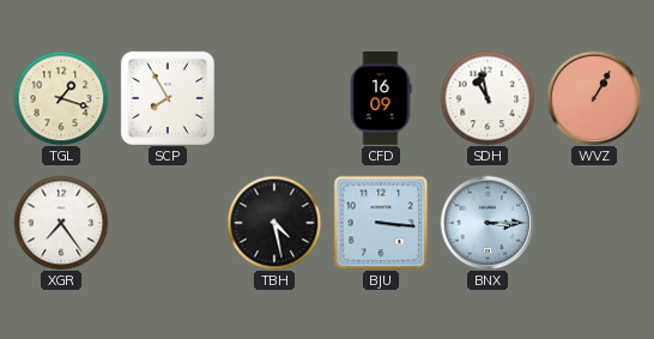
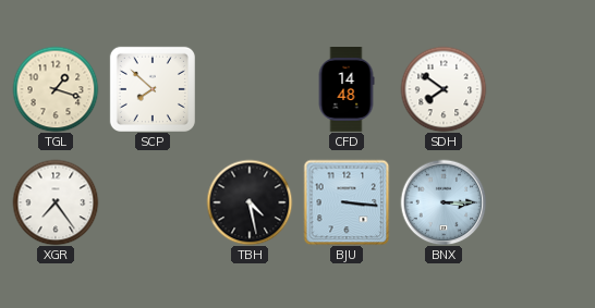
SCP: 7:55 -> 7:52 (153, 89)
CFD: 16:09 -> 14:48 (347, 90)
SDH: 10:58 -> 7:51 (444, 89)
WVZ: 1:05 -> none (594, 98)
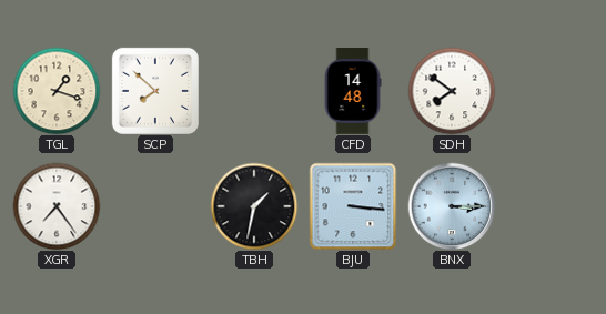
TBH: 4:28 -> 1:32 (254, 206)
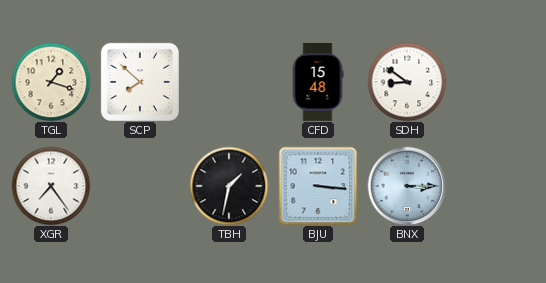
CFD: 14:48 -> 15:48 (318, 83)
SDH: 7:51 -> 8:51 (407, 82)
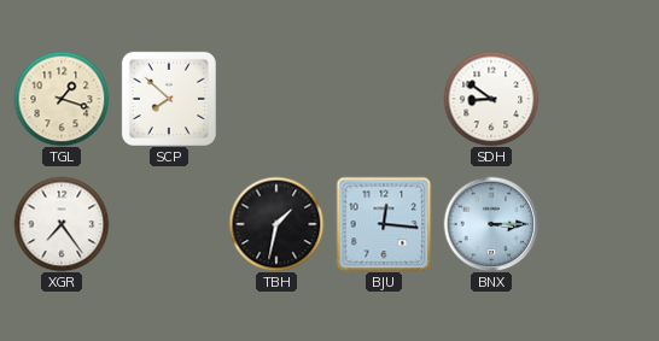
CFD: 15:48 -> none (318, 83)
BJU: 3:16 -> 12:16 (384, 224)
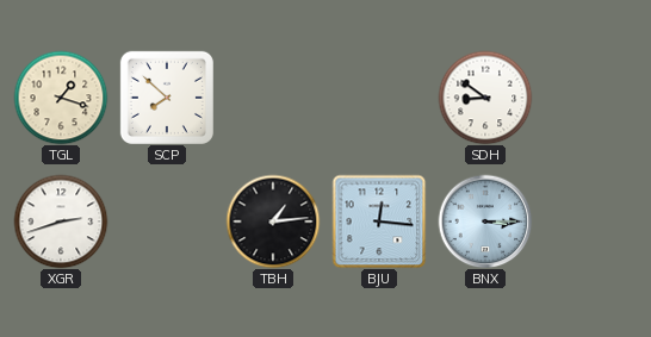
XGR: 7:24 -> 2:42 (61, 221)
TBH: 1:32 -> 1:14 (273, 221)
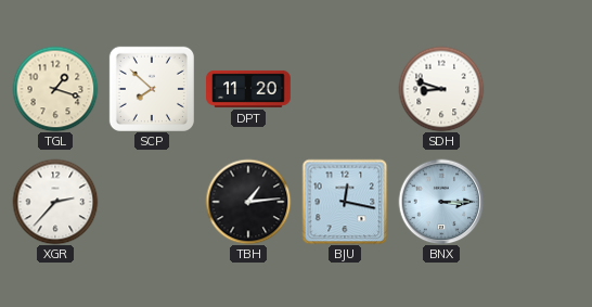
DPT: none -> 11:20 (248, 89)
SDH: 8:51 -> 8:48 (441, 89)
XGR: 2:42 -> 2:37 (55, 202)
BJU: 12:16 -> 12:17 (345, 202)
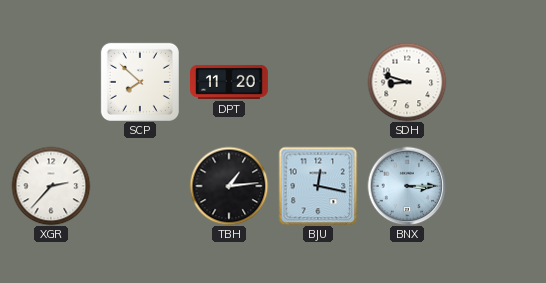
TGL: 1:18 -> none (55, 89)
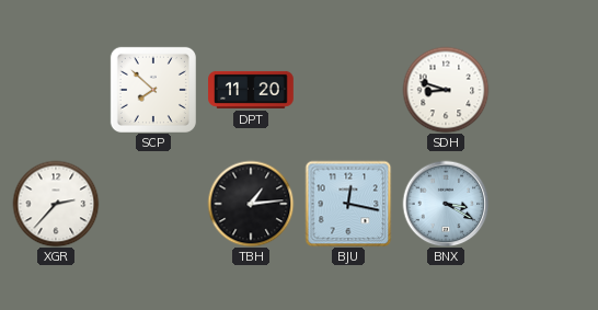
BNX: 3:15 -> 3:20 (446, 204)
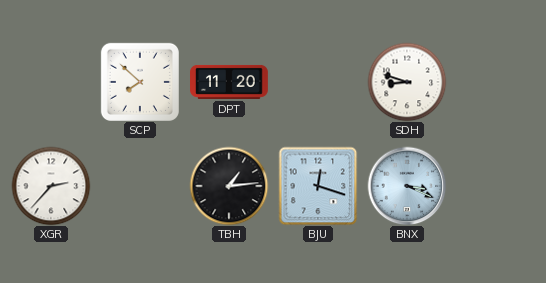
BJU: 12:17 -> 12:18 (318, 186)
BNX: 3:20 -> 3:19 (407, 186)
